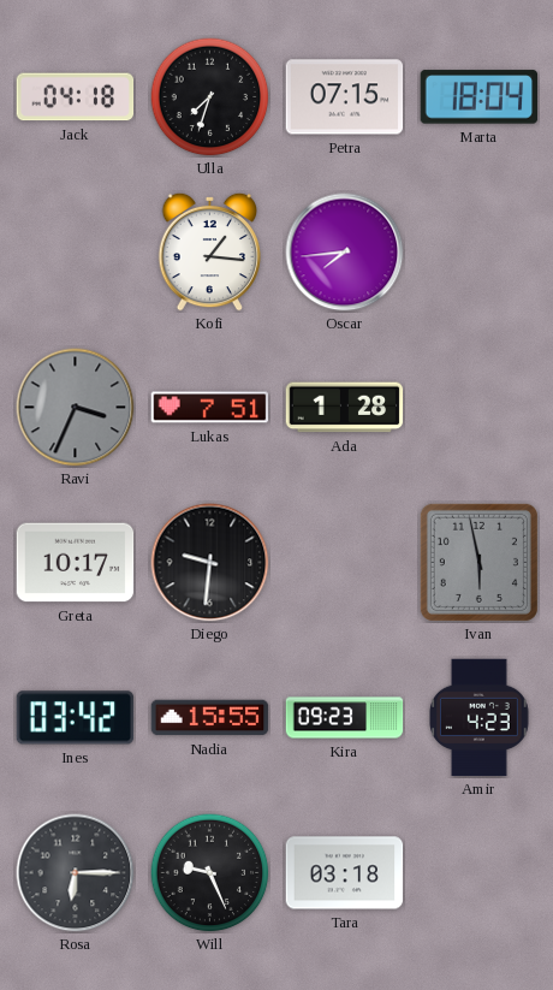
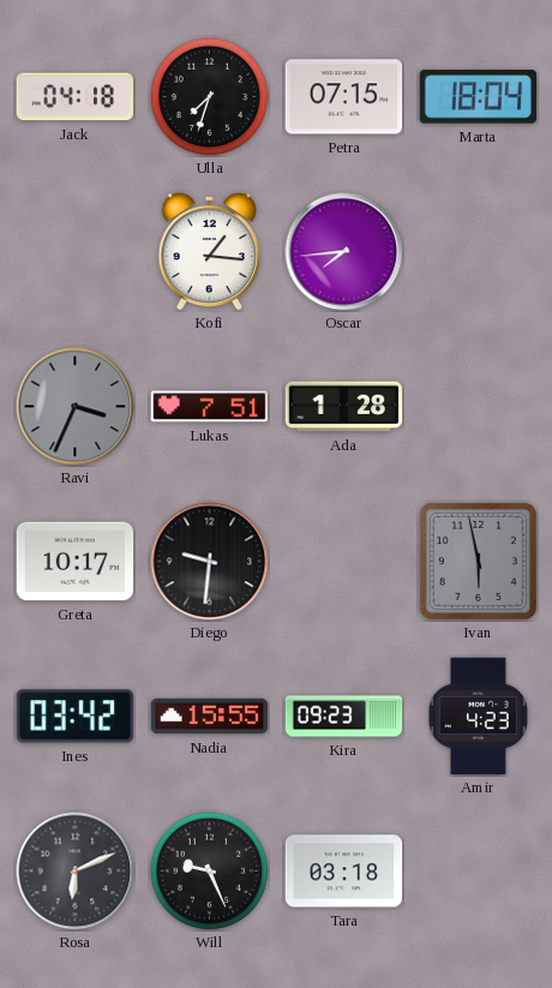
Rosa: 6:15 -> 6:11 (76, 872)
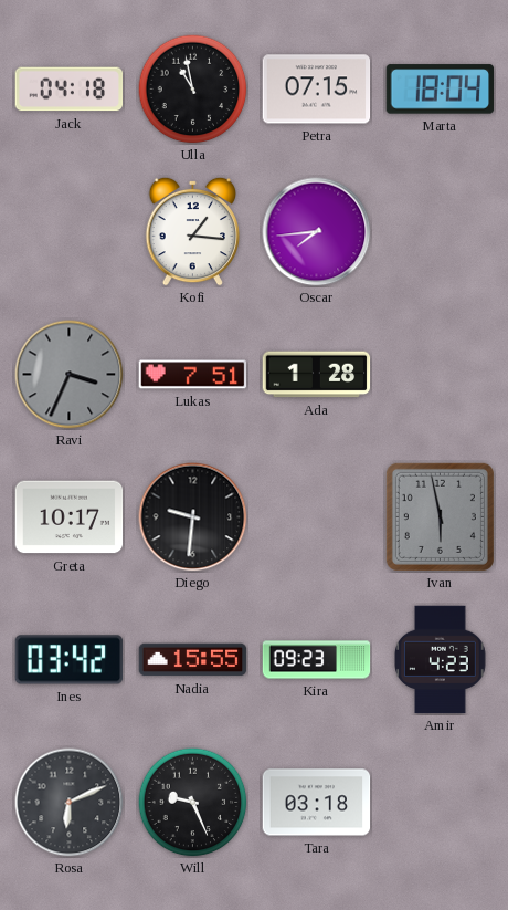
Ulla: 7:33 -> 10:58 (193, 90)
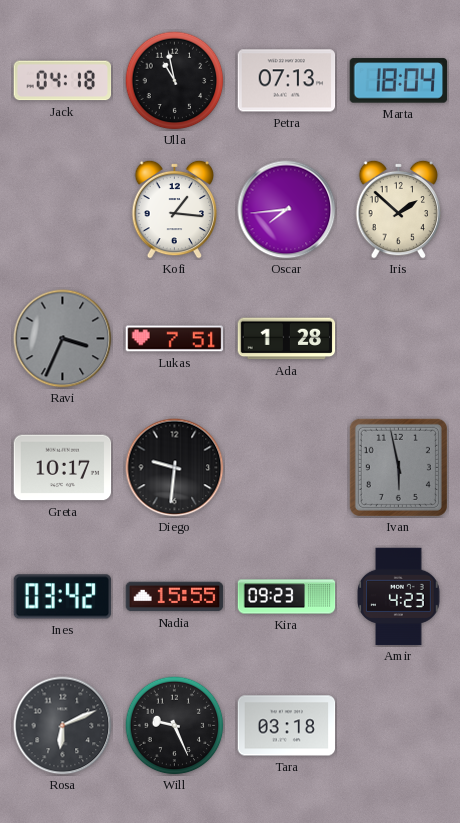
Petra: 07:15 -> 07:13 (287, 81)
Iris: none -> 1:52 (399, 209)
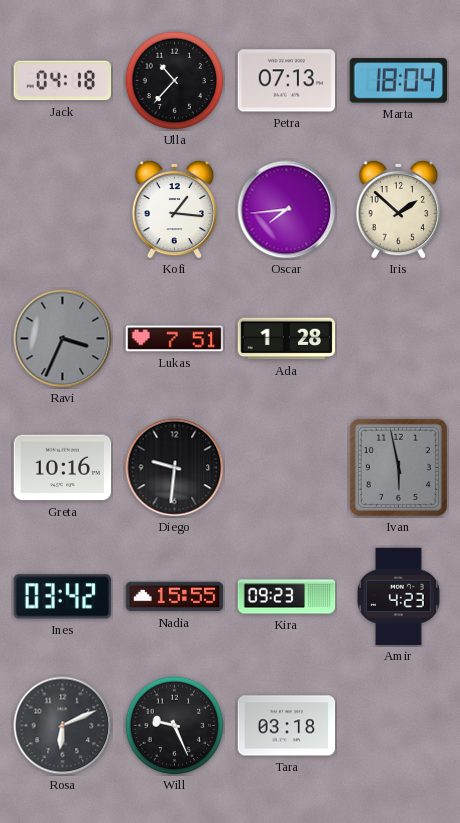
Ulla: 10:58 -> 10:37 (175, 81)
Greta: 10:17 -> 10:16 (63, 468)
